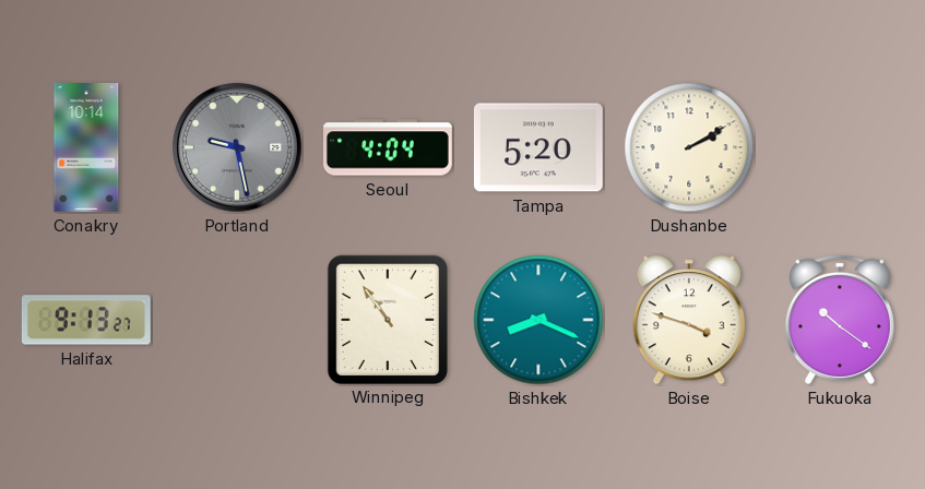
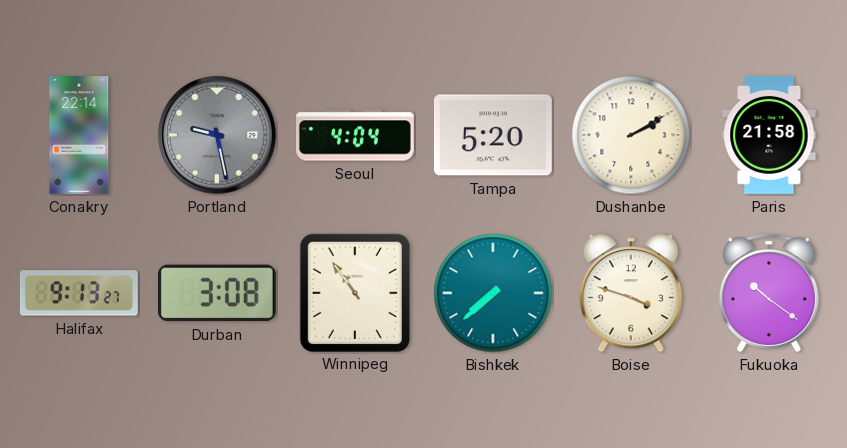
Conakry: 10:14 -> 22:14 (79, 136)
Paris: none -> 21:58 (769, 135)
Durban: none -> 3:08 (217, 293)
Bishkek: 8:19 -> 7:38 (493, 293)
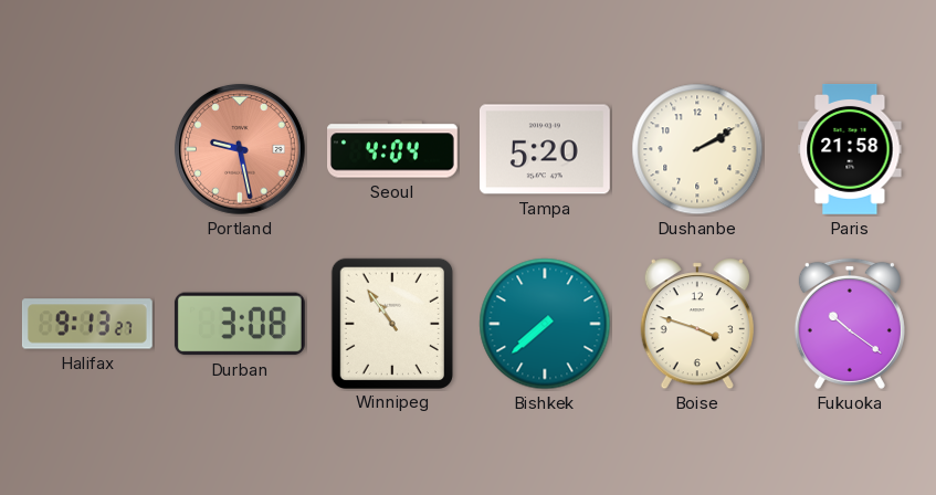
Conakry: 22:14 -> none (79, 136)
Portland dial: grey -> salmon (240, 149)
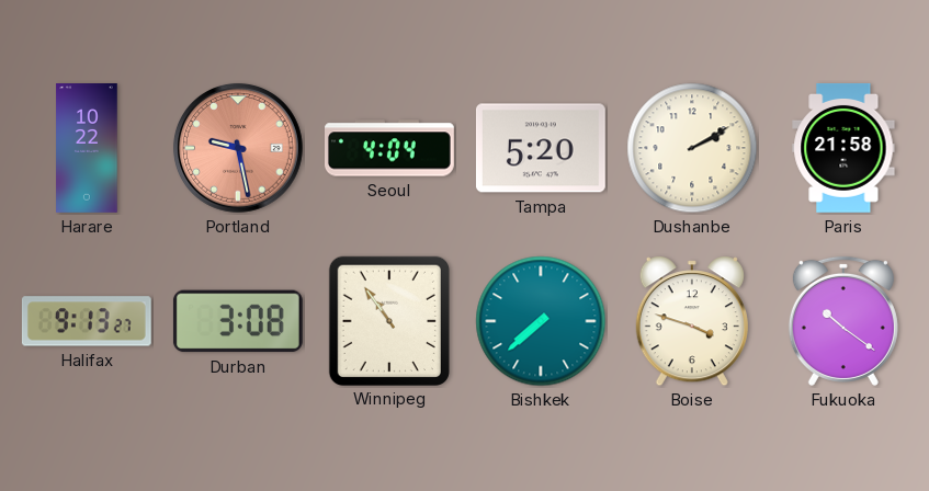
Harare: none -> 10:22 (87, 149)
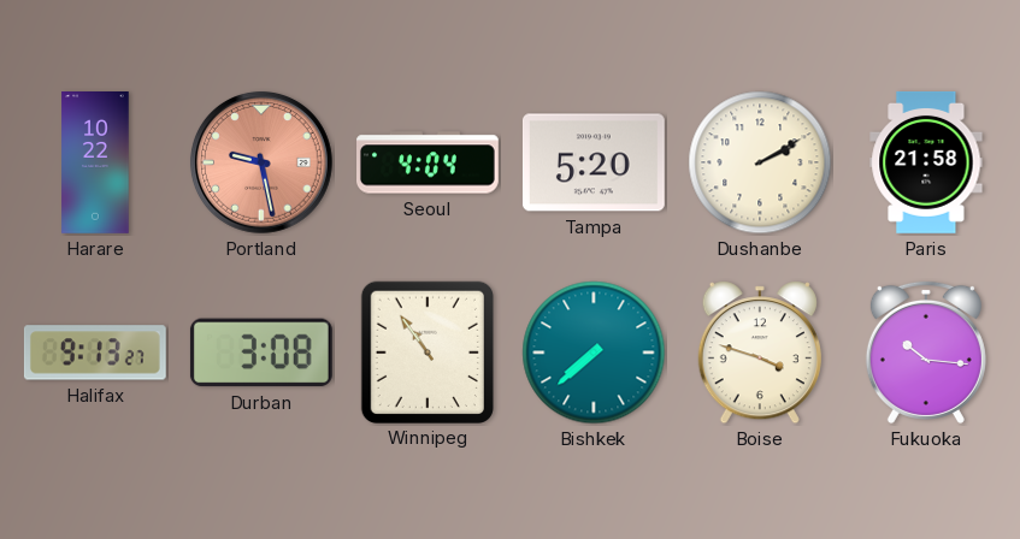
Fukuoka: 10:21 -> 10:16 (926, 353)
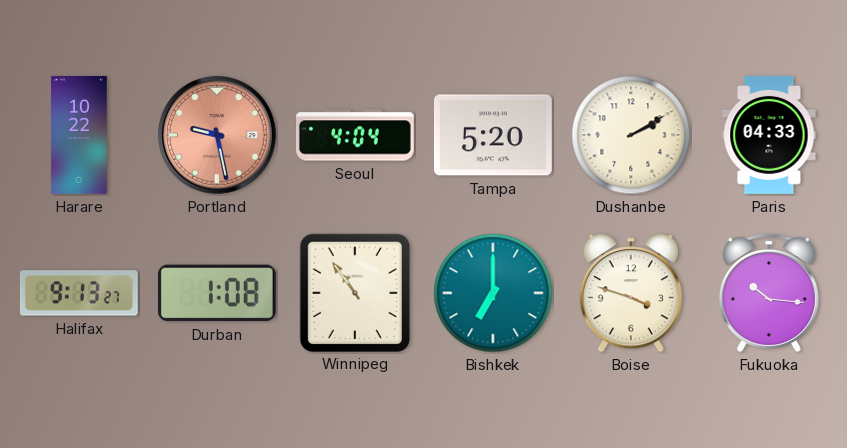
Paris: 21:58 -> 04:33 (769, 135)
Durban: 3:08 -> 1:08 (217, 293)
Bishkek: 7:38 -> 7:00 (493, 293)
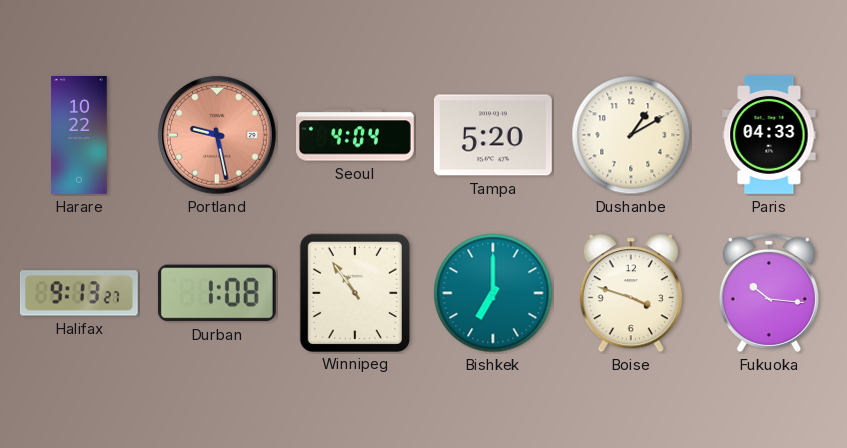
Dushanbe: 2:10 -> 1:10 (631, 135)
